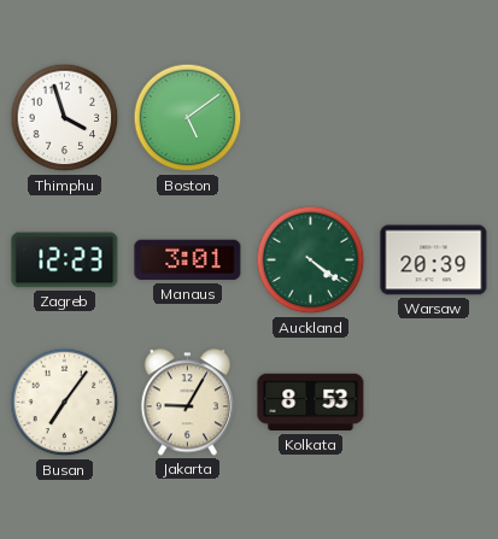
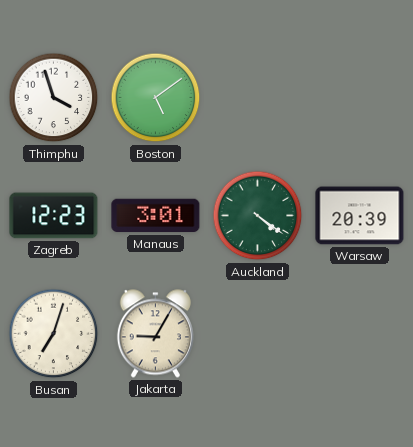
Busan: 7:06 -> 7:03 (54, 334)
Kolkata: 8:53 -> none (311, 403)
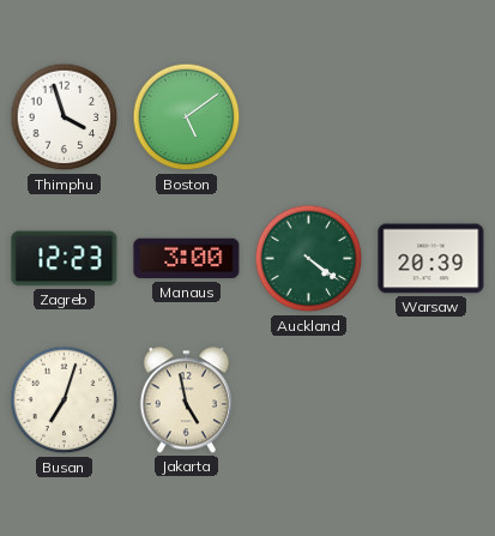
Manaus: 3:01 -> 3:00 (187, 259)
Jakarta: 9:05 -> 4:58 (186, 401)
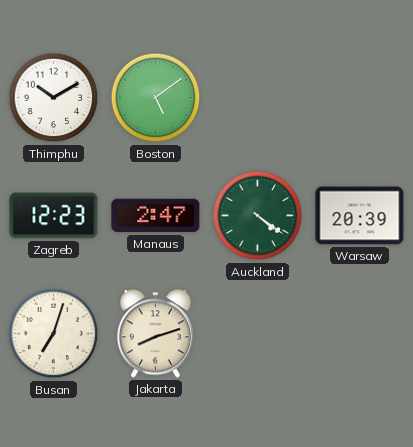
Thimphu: 3:57 -> 10:10 (54, 98)
Manaus: 3:00 -> 2:47 (156, 216)
Jakarta: 4:58 -> 8:12 (155, 334)
